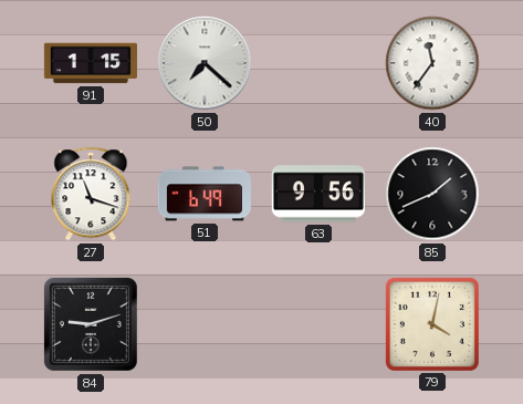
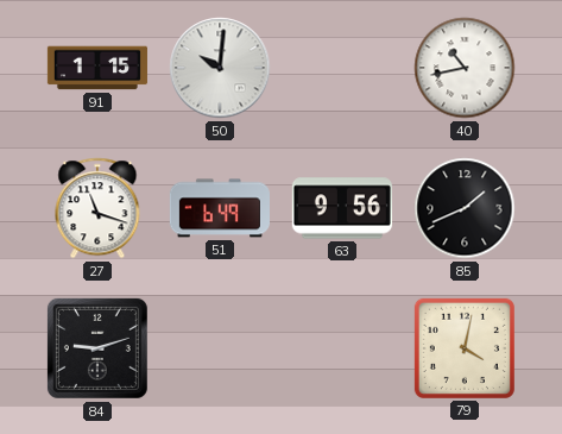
50: 7:22 -> 10:01 (220, 68)
40: 11:36 -> 10:43 (465, 68)
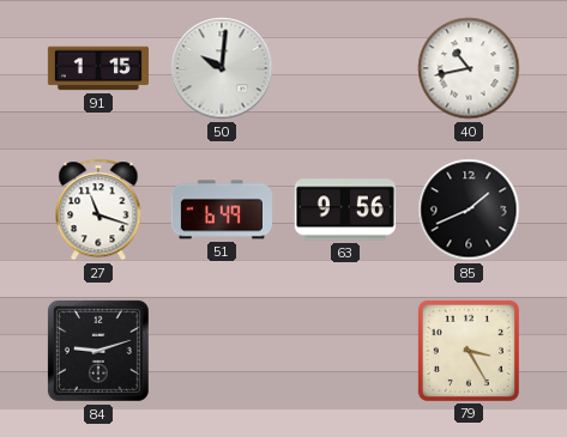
79: 4:02 -> 3:25 (469, 351)
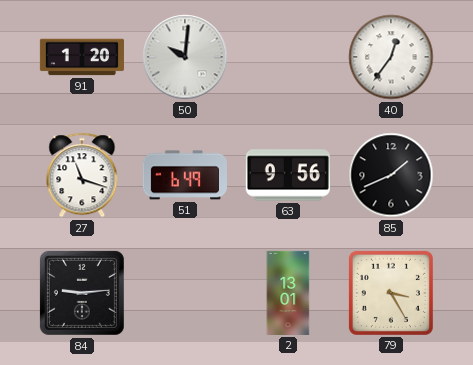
91: 1:15 -> 1:20 (82, 57)
40: 10:43 -> 12:36 (391, 57)
84: 9:12 -> 9:14 (82, 293)
2: none -> 13:01 (288, 293)
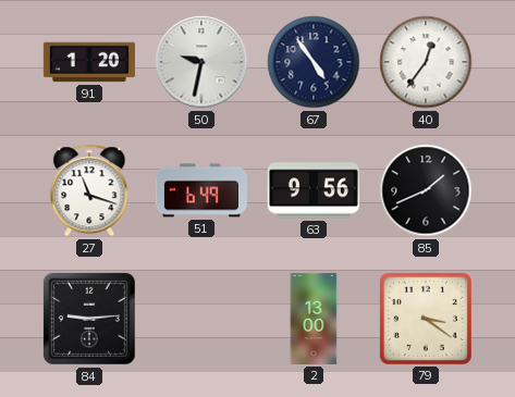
50: 10:01 -> 9:32 (201, 62)
67: none -> 4:54 (314, 62)
2: 13:01 -> 13:00 (314, 319)
79: 3:25 -> 3:21 (426, 319)
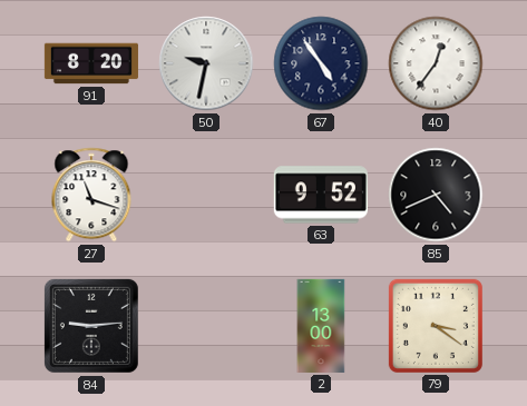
91: 1:20 -> 8:20 (91, 63)
51: 6:49 -> none (201, 190)
63: 9:56 -> 9:52 (321, 195)
85: 1:41 -> 4:41 (436, 195)
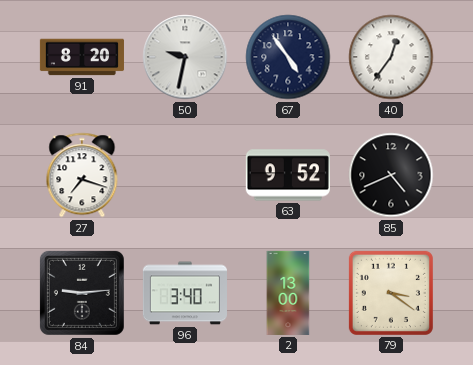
27: 11:18 -> 7:18 (82, 175)
96: none -> 3:40 (185, 293)
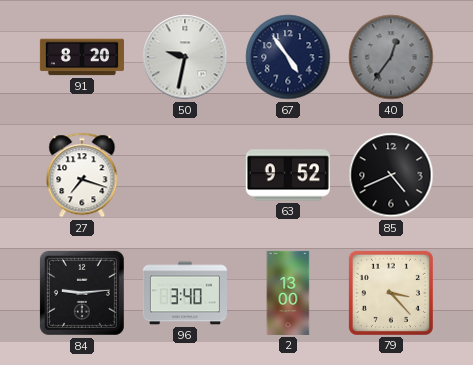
40 dial: white -> grey (391, 57)
79: 3:21 -> 3:23 (391, 293)
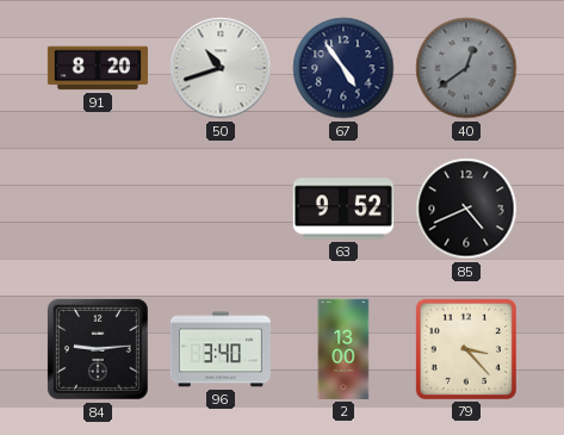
50: 9:32 -> 10:42 (221, 68)
40: 12:36 -> 12:39 (466, 68)
27: 7:18 -> none (82, 175)
